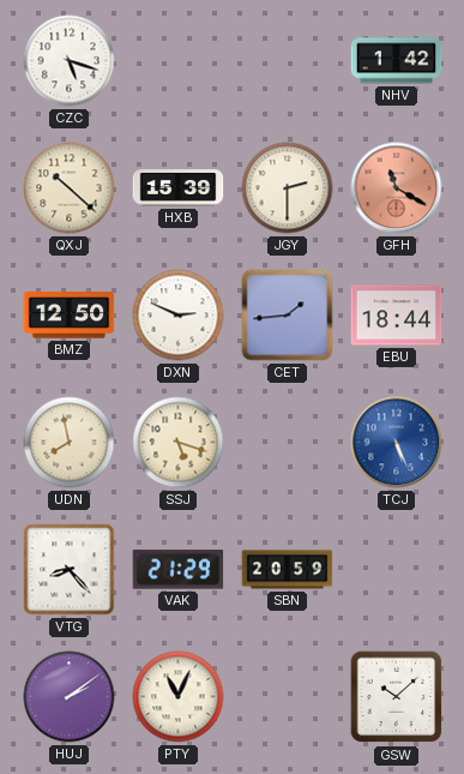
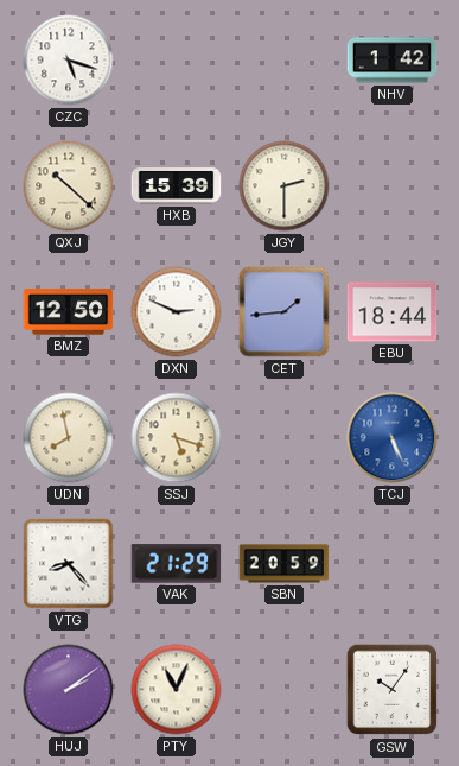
GFH: 11:20 -> none (397, 188)
GSW: 10:08 -> 10:06 (393, 690)
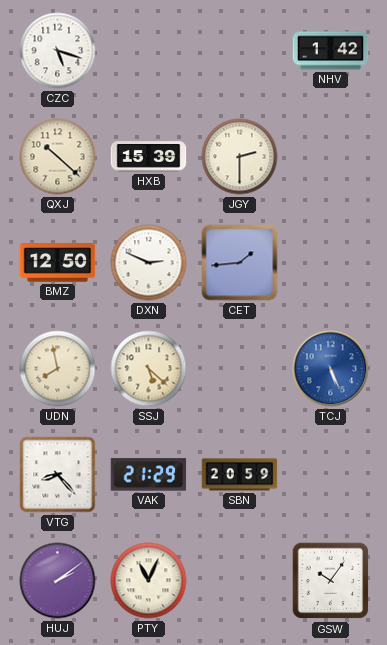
EBU: 18:44 -> none (393, 312)
SSJ: 5:18 -> 5:22 (149, 369)
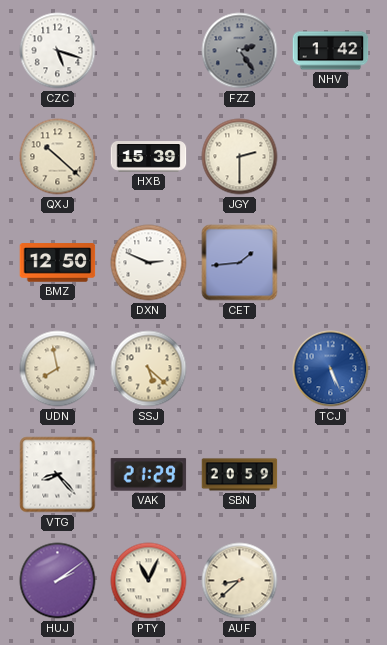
FZZ: none -> 2:24 (240, 51)
AUF: none -> 8:38 (240, 581)
GSW: 10:06 -> none (331, 581)
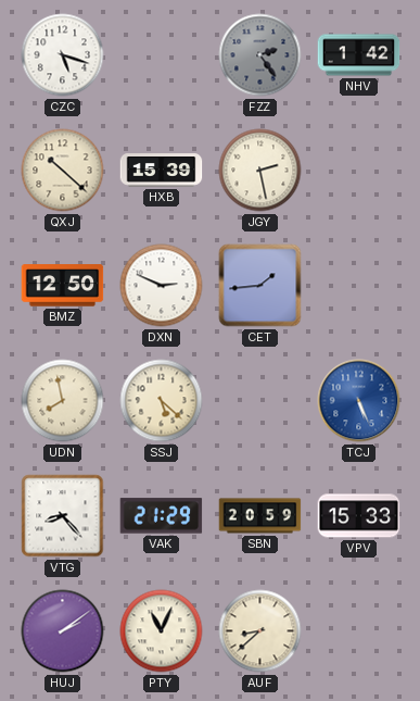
JGY: 2:30 -> 2:28 (260, 171)
VPV: none -> 15:33 (359, 516)
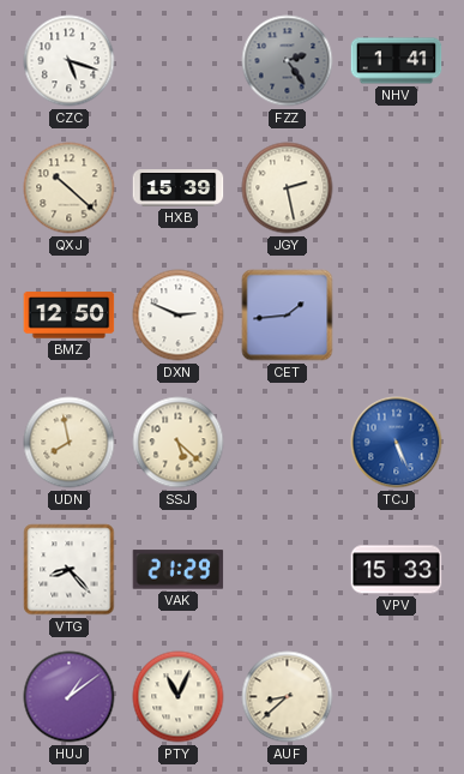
NHV: 1:42 -> 1:41 (397, 61)
SBN: 20:59 -> none (260, 516)
HUJ: 2:09 -> 1:09 (70, 697)
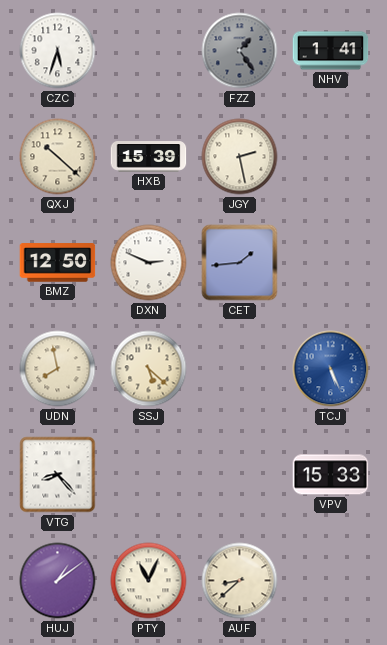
CZC: 5:18 -> 5:33 (58, 51)
FZZ: 2:24 -> 1:24 (240, 51)
VAK: 21:29 -> none (179, 570)
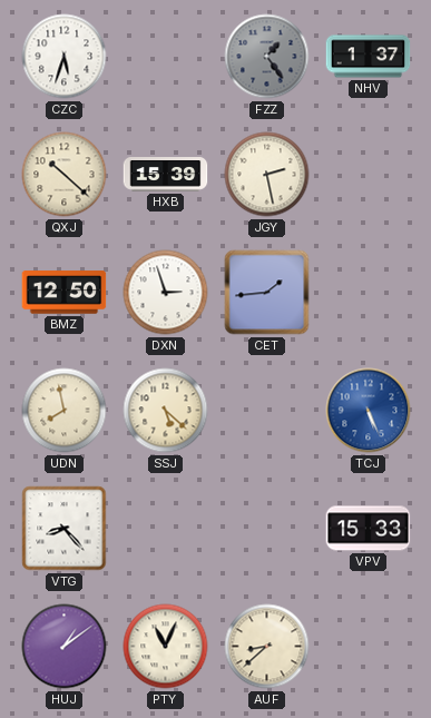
NHV: 1:41 -> 1:37 (369, 57)
DXN: 2:49 -> 2:57 (166, 293)
